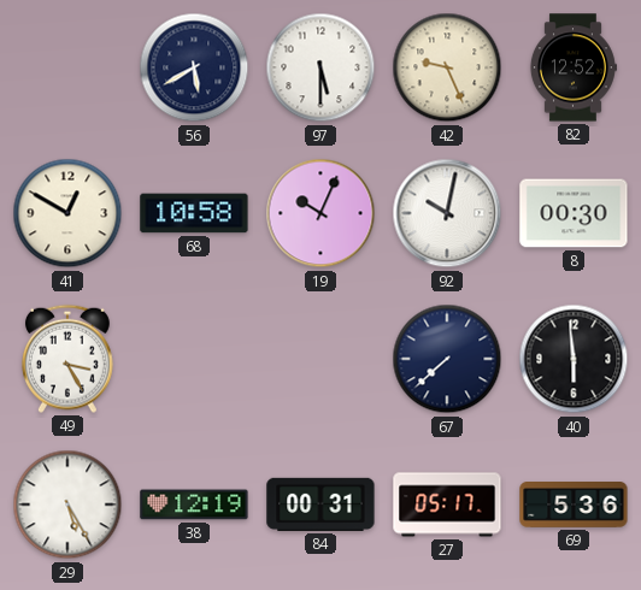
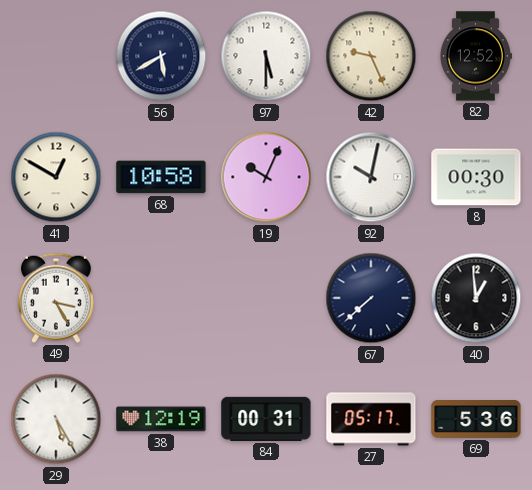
40: 5:59 -> 12:59 (476, 298)
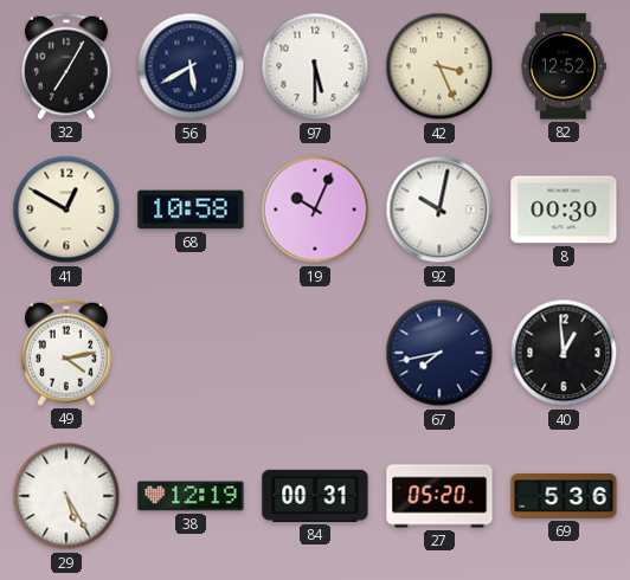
32: none -> 7:05 (66, 66)
42: 9:26 -> 3:26 (439, 66)
49: 3:25 -> 4:13 (66, 353)
67: 7:38 -> 7:43 (439, 353)
27: 05:17 -> 05:20 (439, 496)
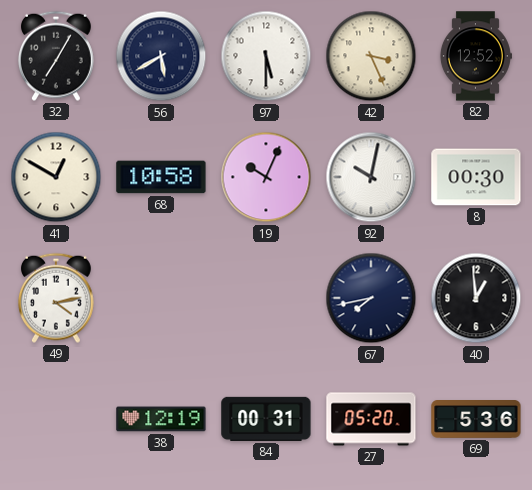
29: 5:25 -> none (66, 496)
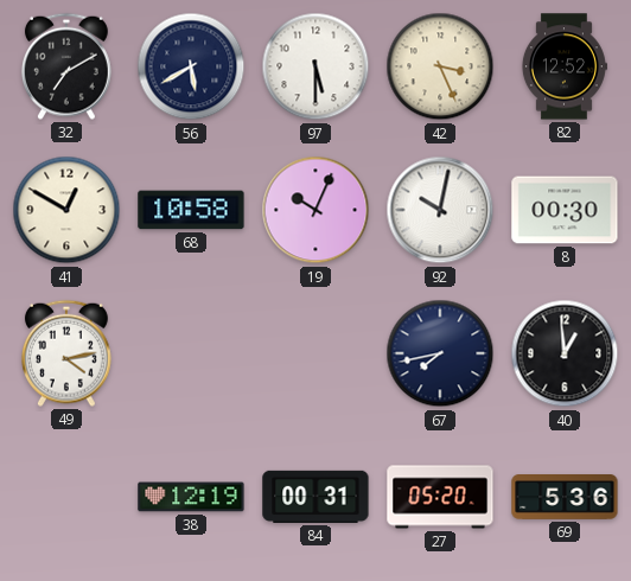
32: 7:05 -> 7:10 (66, 66)
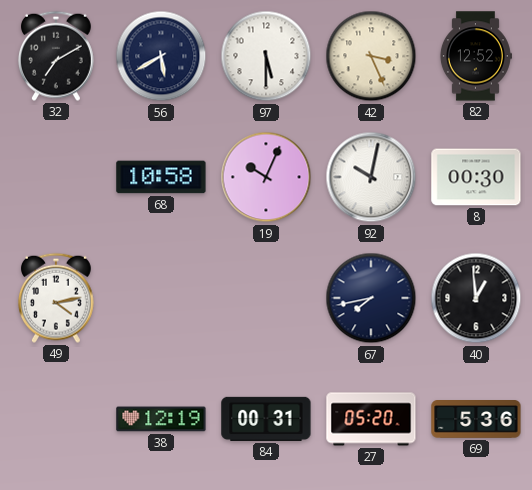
41: 12:50 -> none (66, 210)
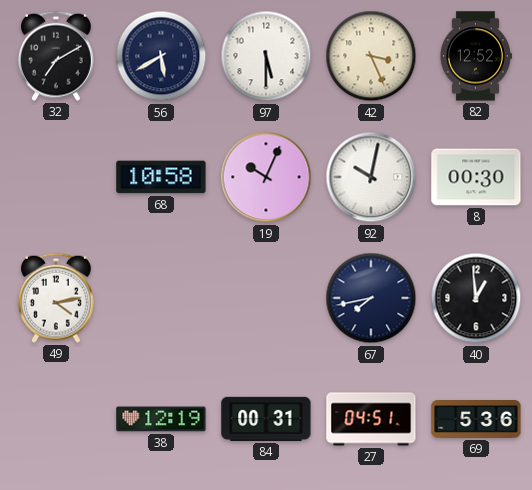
27: 05:20 -> 04:51 (371, 419)
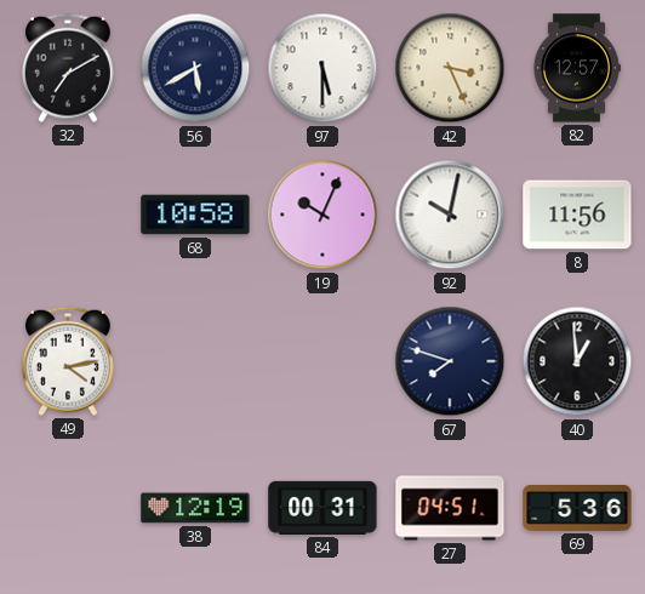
82: 12:52 -> 12:57 (576, 68)
8: 00:30 -> 11:56 (577, 215)
67: 7:43 -> 7:48 (450, 361)
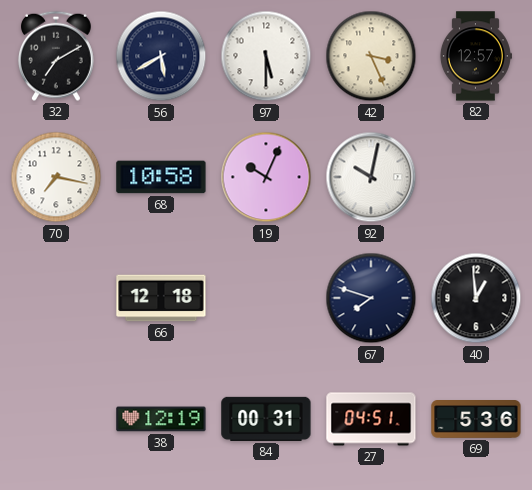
70: none -> 7:17 (56, 177)
8: 11:56 -> none (577, 215)
49: 4:13 -> none (68, 361)
66: none -> 12:18 (161, 298)
